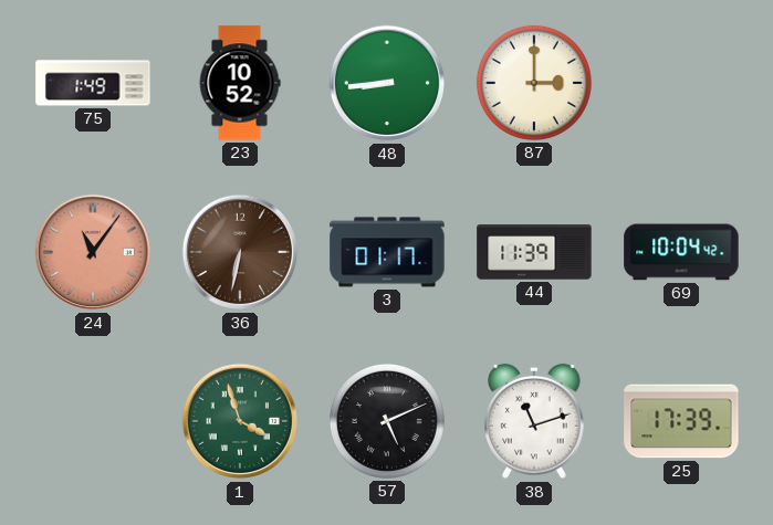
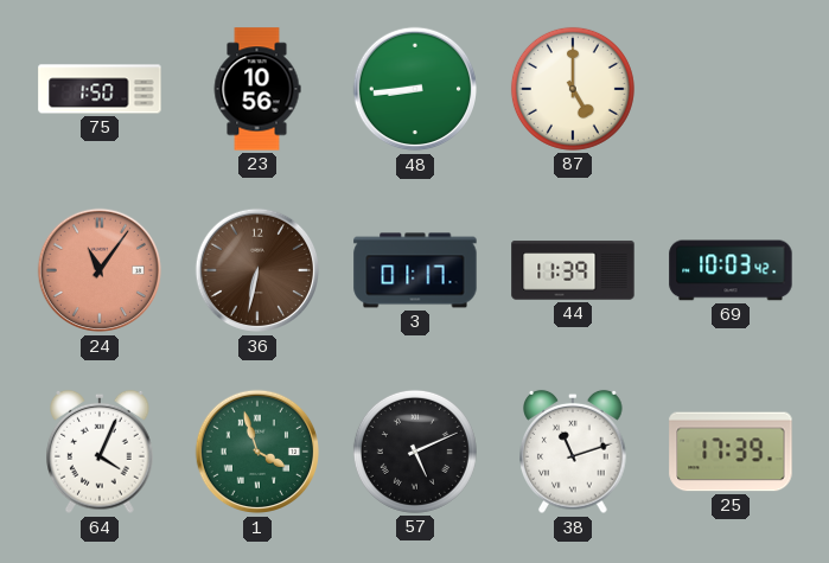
75: 1:49 -> 1:50 (100, 89)
23: 10:52 -> 10:56 (257, 89)
87: 3:00 -> 5:00 (573, 89)
69: 10:04 -> 10:03 (731, 270)
64: none -> 4:04 (100, 452)
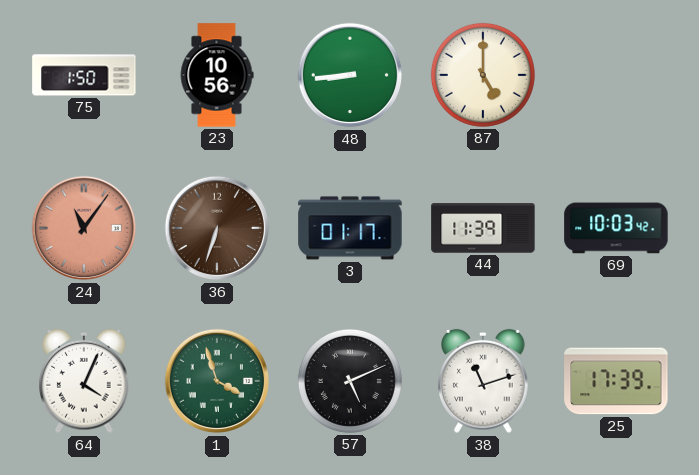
36: 6:32 -> 6:33 (217, 228)
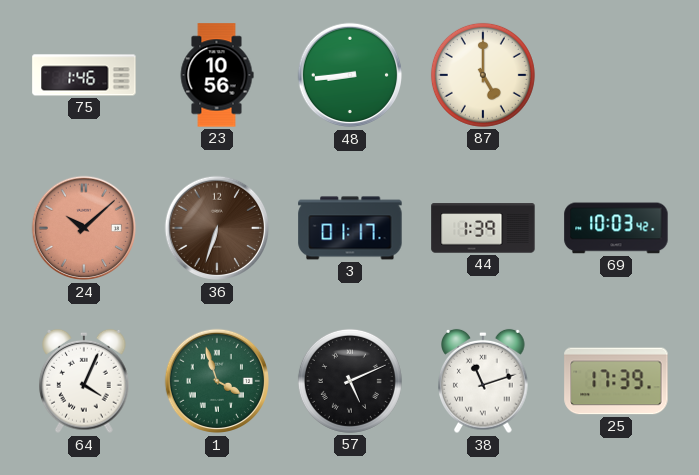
75: 1:50 -> 1:46 (84, 75)
24: 11:06 -> 10:08 (84, 228)
44: 11:39 -> 1:39 (483, 228)
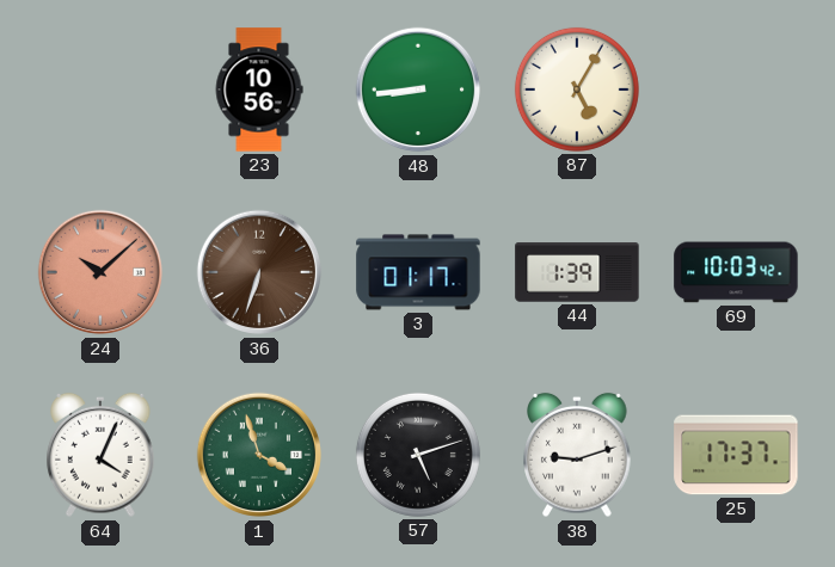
75: 1:46 -> none (84, 75)
87: 5:00 -> 5:05 (577, 90)
57: 5:11 -> 5:12 (418, 455)
38: 11:12 -> 9:12 (577, 455)
25: 17:39 -> 17:37 (736, 455)
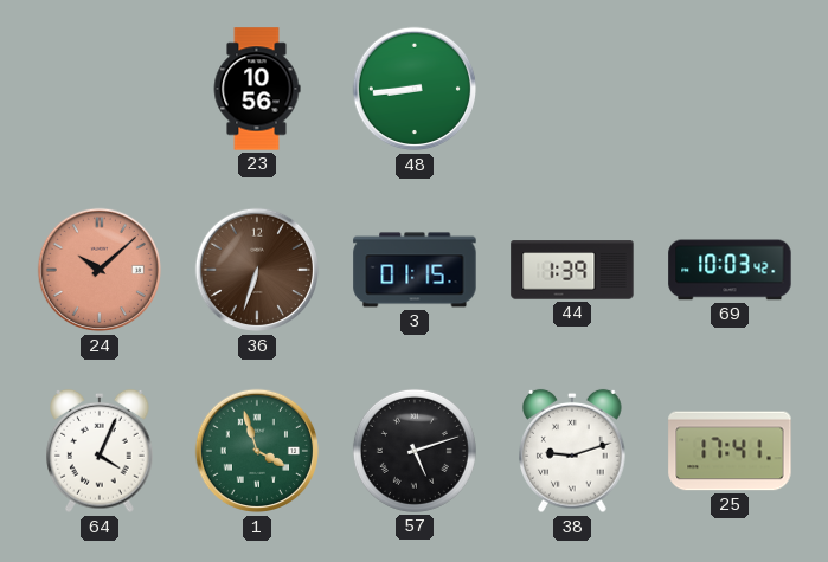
87: 5:05 -> none (577, 90)
3: 01:17 -> 01:15 (415, 270)
25: 17:37 -> 17:41 (730, 451)
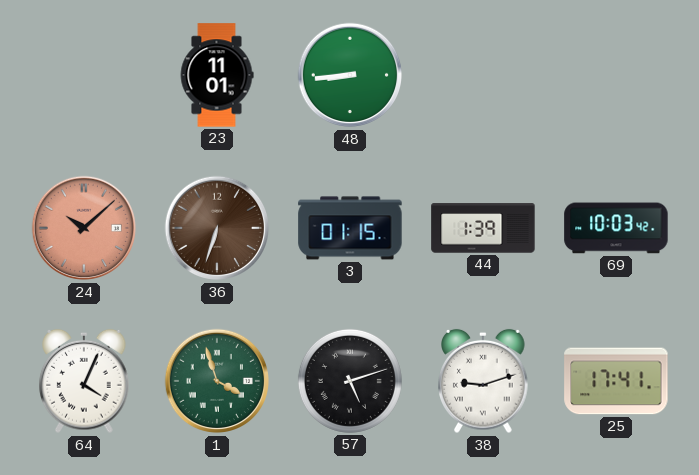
23: 10:56 -> 11:01 (217, 75)
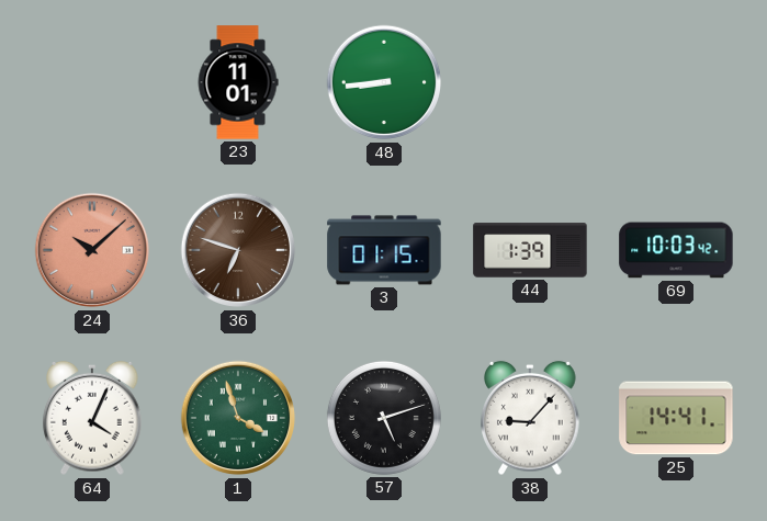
36: 6:33 -> 6:48 (238, 250)
38: 9:12 -> 9:07 (530, 418)
25: 17:41 -> 14:41 (676, 418)
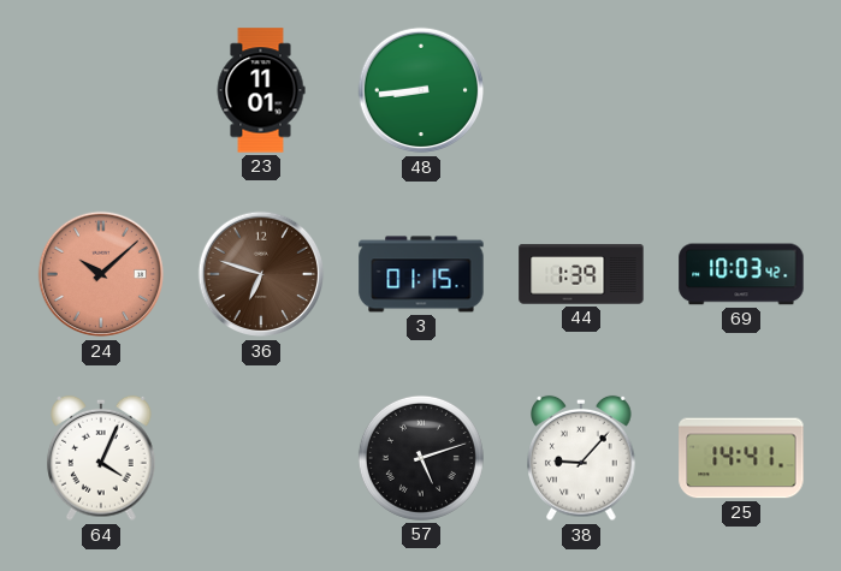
1: 3:57 -> none (238, 418)
